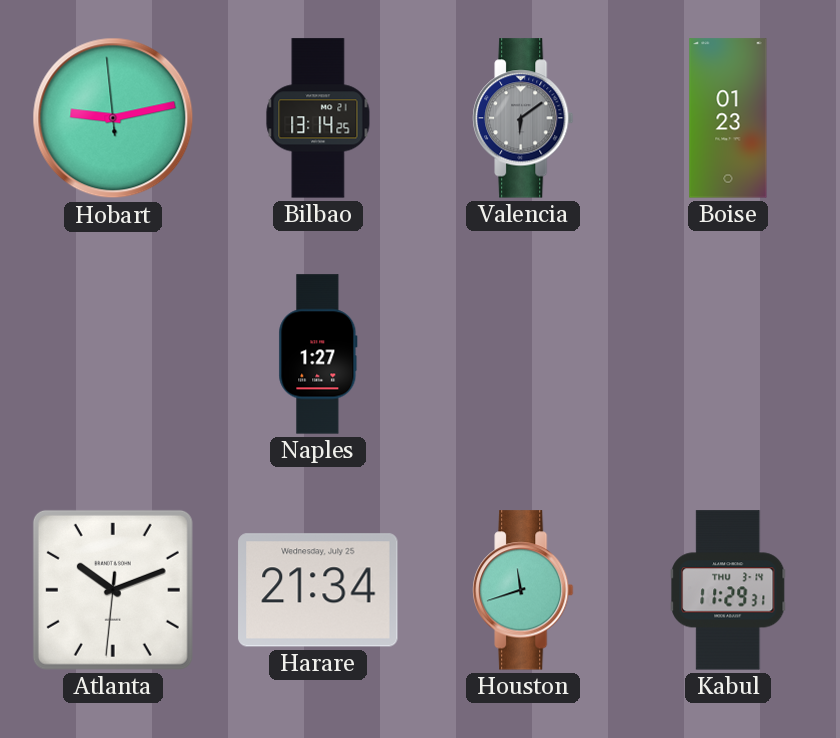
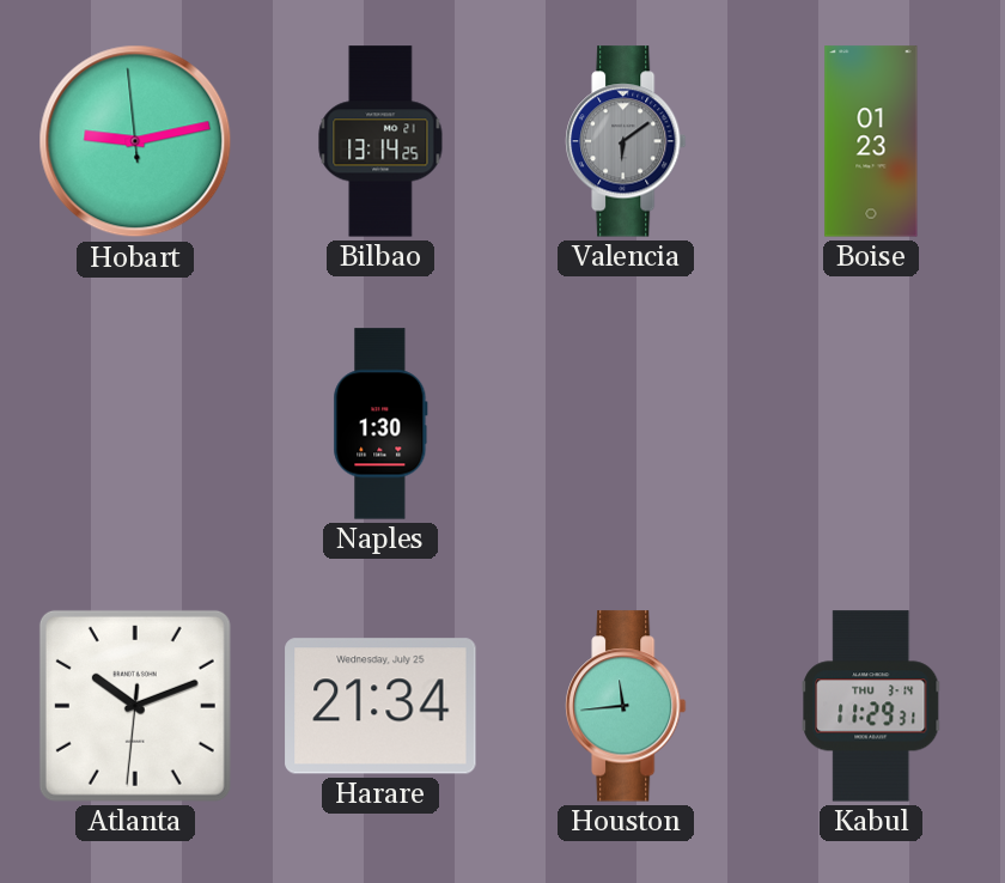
Naples: 1:27 -> 1:30 (380, 424)
Houston: 11:42 -> 11:44 (626, 706)
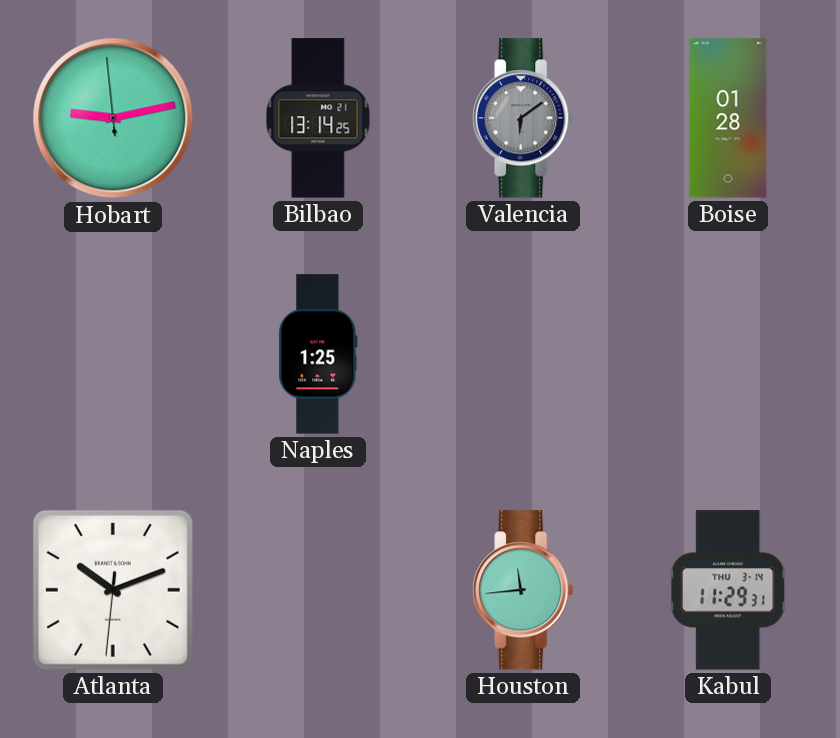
Boise: 01:23 -> 01:28 (728, 118)
Naples: 1:30 -> 1:25 (318, 354)
Harare: 21:34 -> none (380, 706)
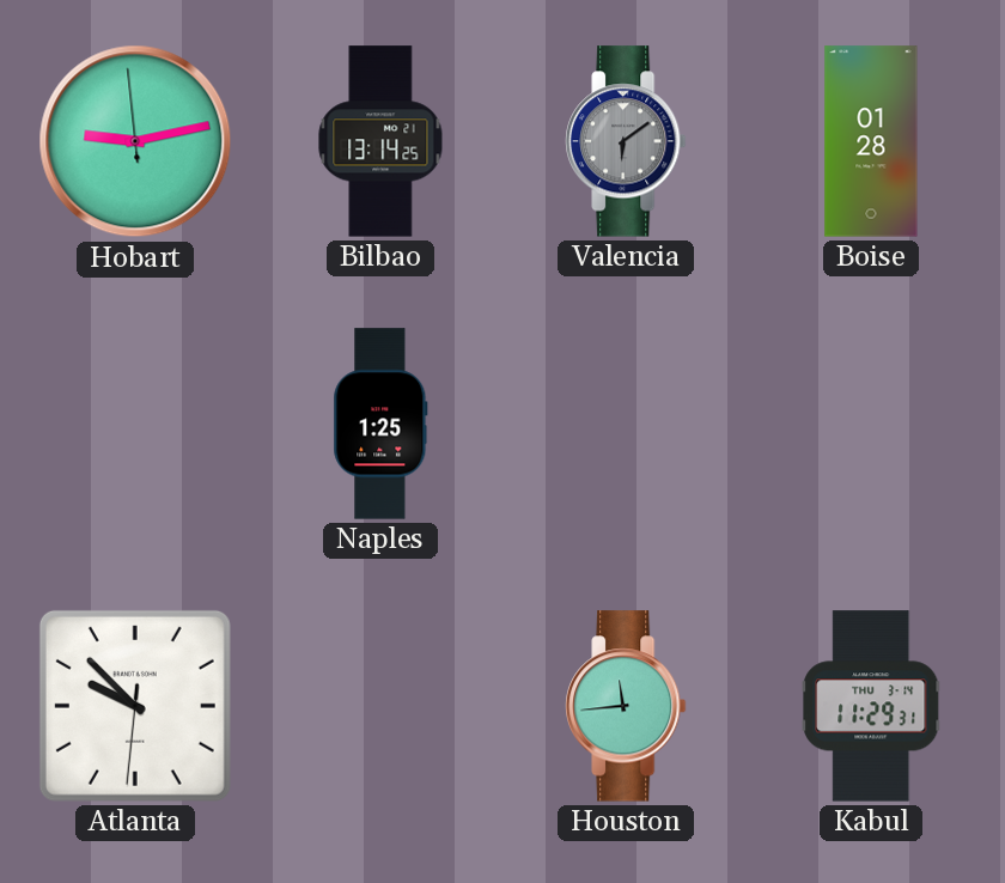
Atlanta: 10:11 -> 9:52 (135, 706)
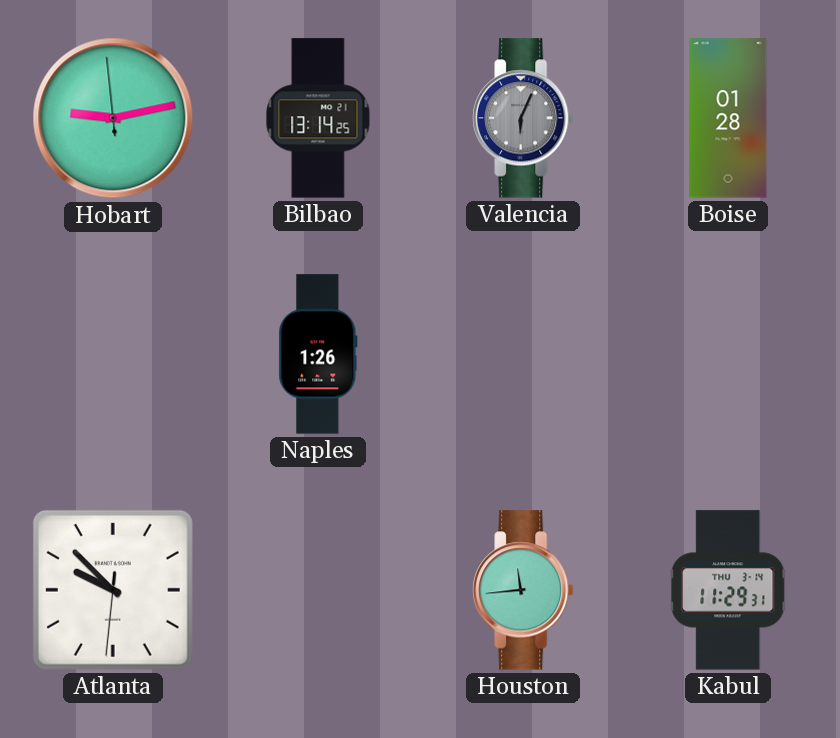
Valencia: 6:09 -> 6:04 (523, 118)
Naples: 1:25 -> 1:26 (318, 354)
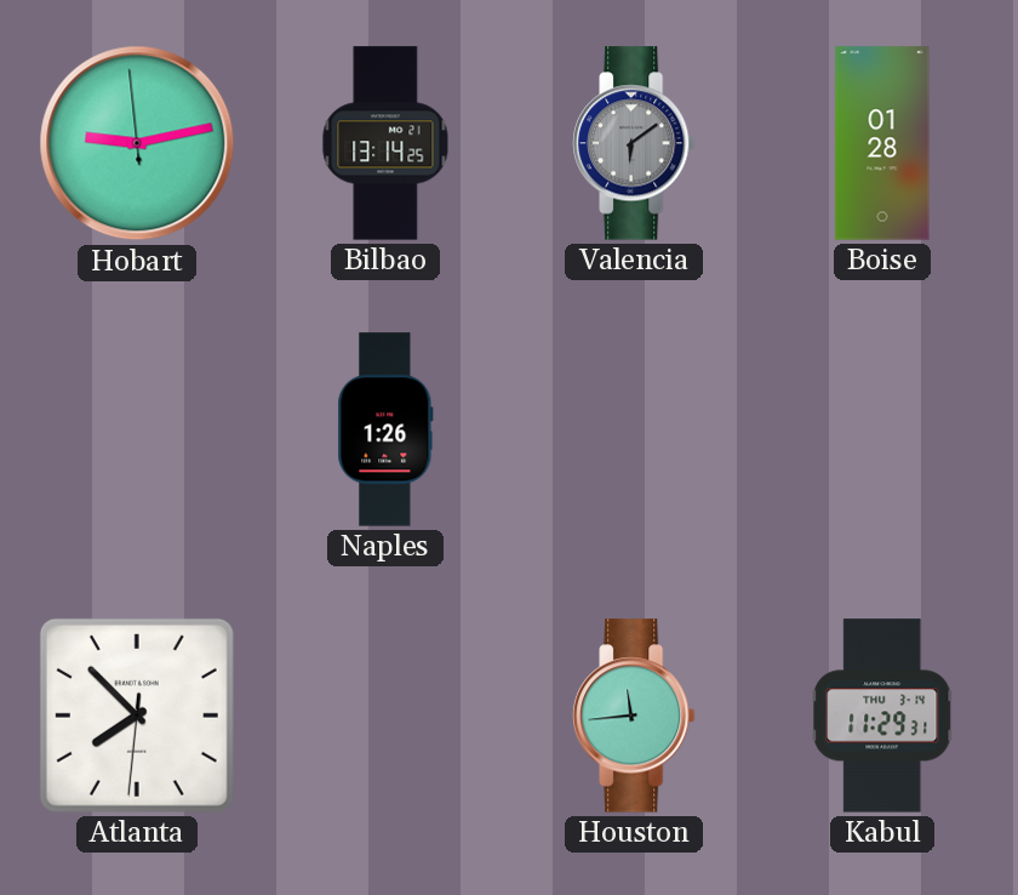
Valencia: 6:04 -> 6:09 (634, 143)
Atlanta: 9:52 -> 7:52 (137, 716)
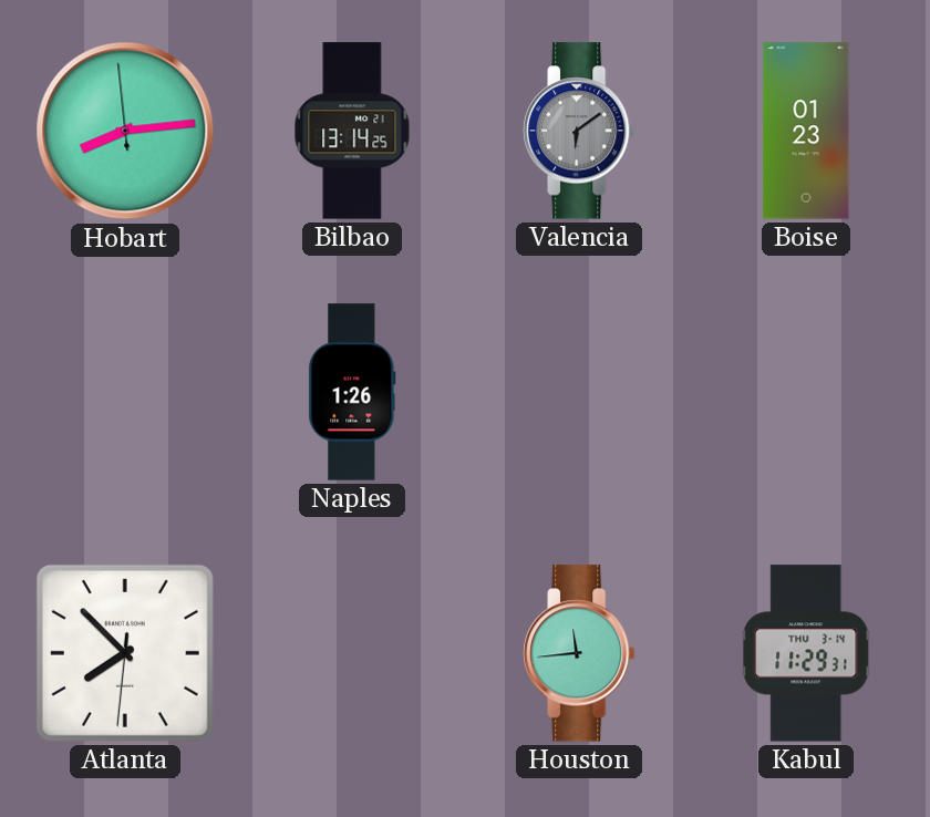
Hobart: 9:12 -> 8:13 (125, 131)
Boise: 01:28 -> 01:23 (806, 131)
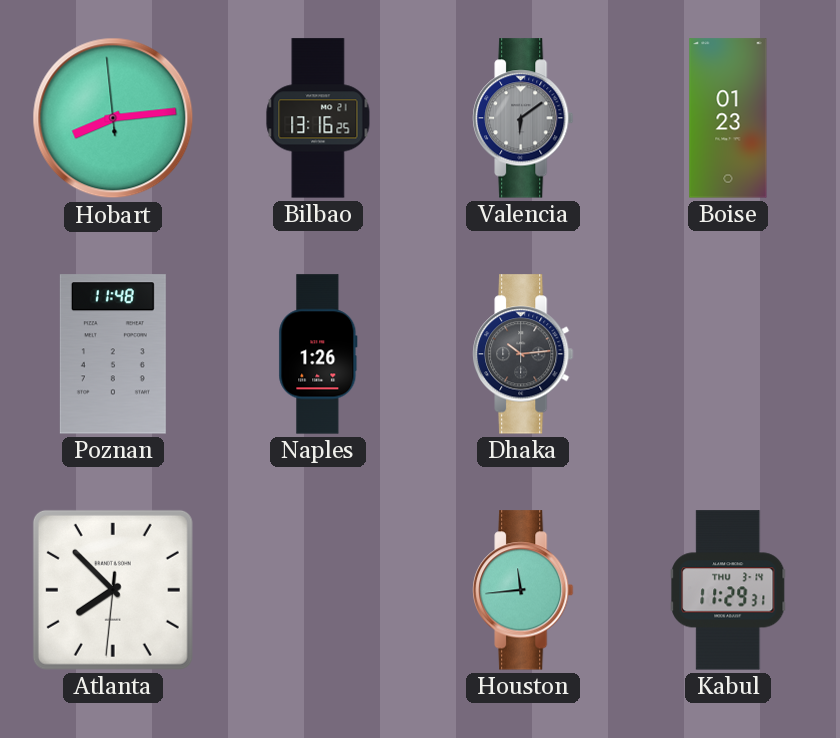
Bilbao: 13:14 -> 13:16 (318, 118)
Poznan: none -> 11:48 (113, 354)
Dhaka: none -> 10:14 (523, 354)
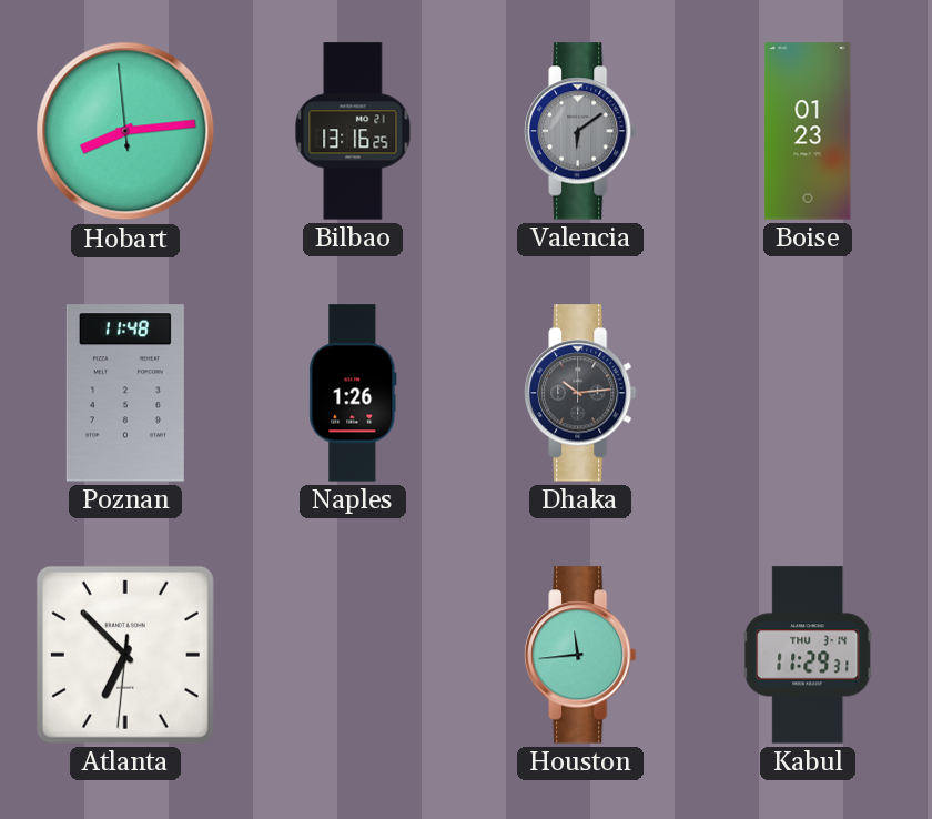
Atlanta: 7:52 -> 6:52 (125, 655)
